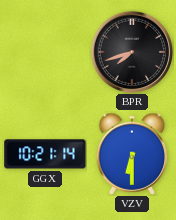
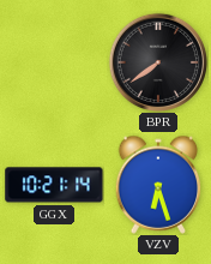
BPR: 7:42 -> 7:39 (157, 61)
VZV: 6:30 -> 6:27 (158, 185)
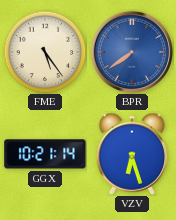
FME: none -> 5:24 (45, 52)
BPR dial: black -> blue (131, 51)
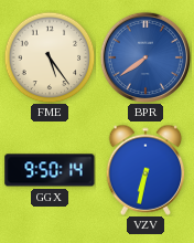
GGX: 10:21 -> 9:50 (50, 170)
VZV: 6:27 -> 6:32 (145, 170)
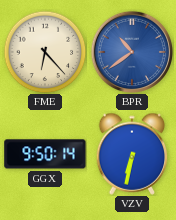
FME: 5:24 -> 6:23 (45, 52)
BPR: 7:39 -> 10:39 (131, 51)
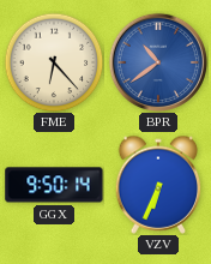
VZV: 6:32 -> 6:34 (158, 185)
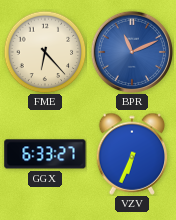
BPR: 10:39 -> 11:11 (131, 51)
GGX: 9:50 -> 6:33 (45, 154)
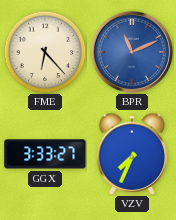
GGX: 6:33 -> 3:33 (45, 154)
VZV: 6:34 -> 7:34 (132, 154)
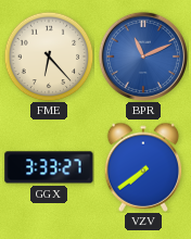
VZV: 7:34 -> 7:39 (143, 167)
